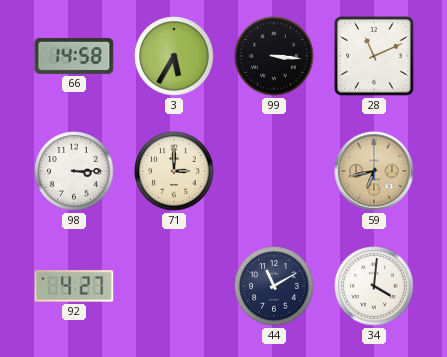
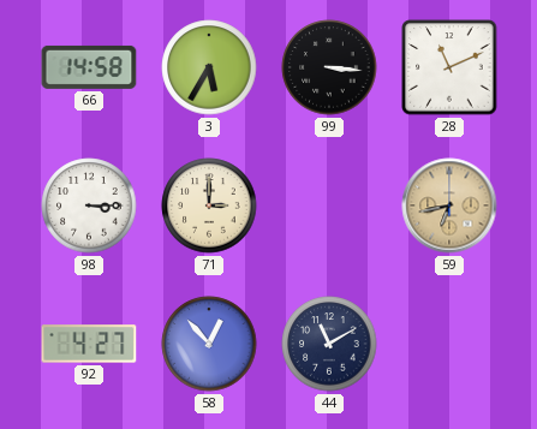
58: none -> 12:53 (209, 344)
34: 4:01 -> none (374, 286)
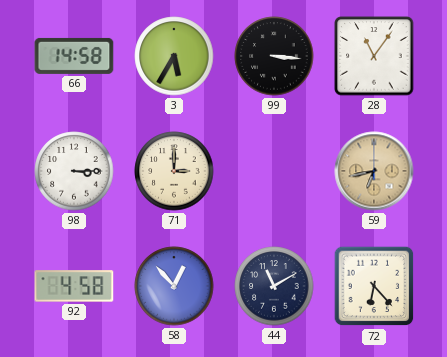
28: 11:11 -> 11:06 (374, 56)
92: 4:27 -> 4:58 (74, 286)
72: none -> 6:23 (374, 286)
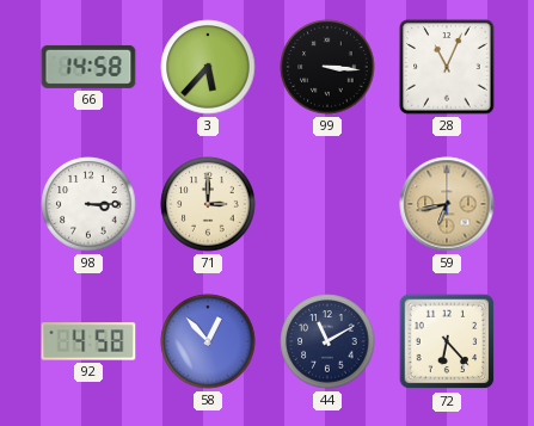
3: 5:35 -> 5:37 (208, 67)
28: 11:06 -> 11:04 (447, 67)
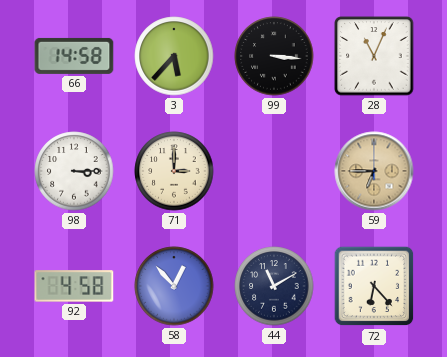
59: 6:43 -> 6:45 (374, 171)
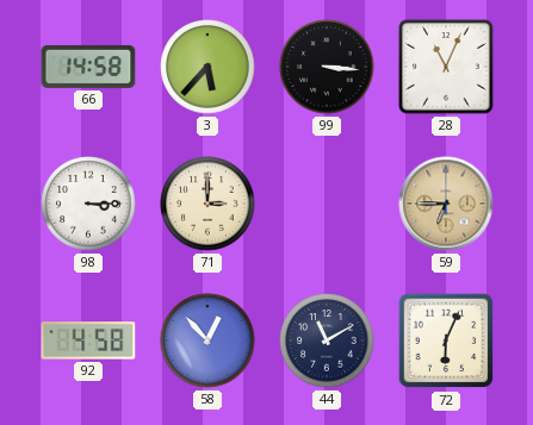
72: 6:23 -> 6:04 (446, 340)
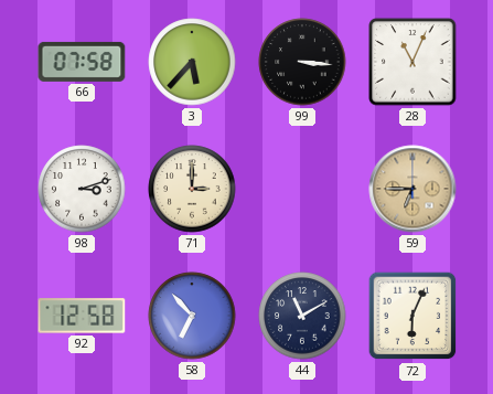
66: 14:58 -> 07:58 (82, 62)
98: 3:15 -> 3:12 (82, 189)
92: 4:58 -> 12:58 (82, 316)
58: 12:53 -> 6:53 (192, 316)
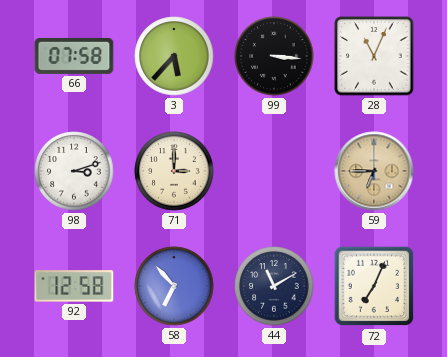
72: 6:04 -> 7:04 (374, 286)
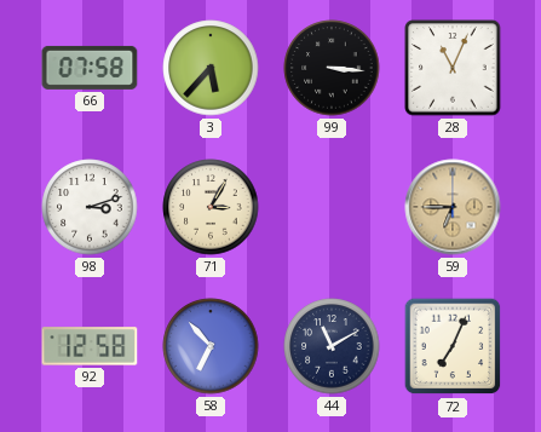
71: 3:00 -> 3:05 (211, 207)
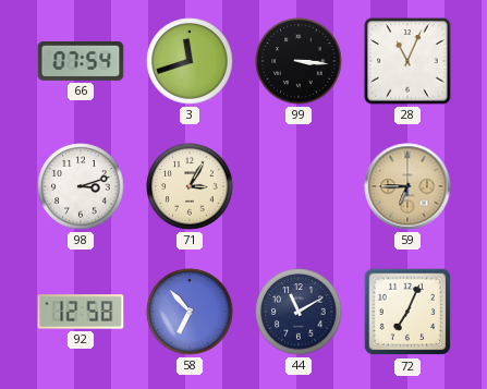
66: 07:58 -> 07:54 (81, 61)
3: 5:37 -> 11:42 (190, 61)
